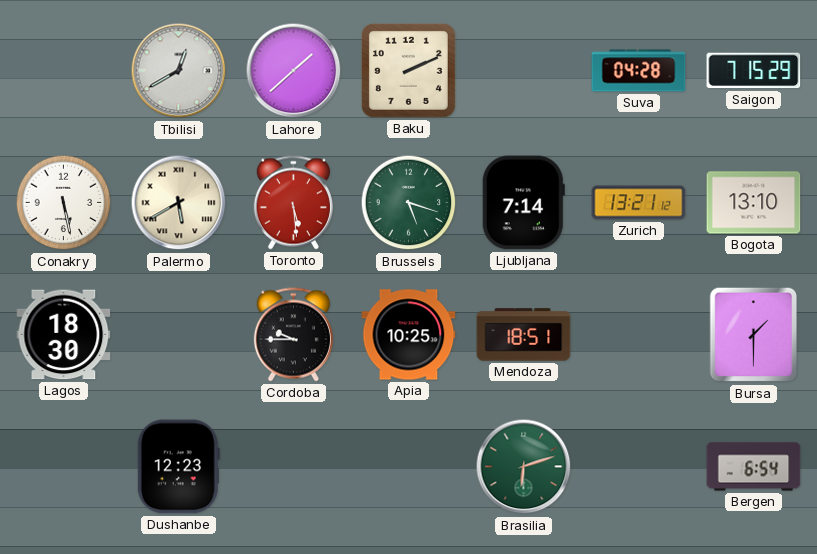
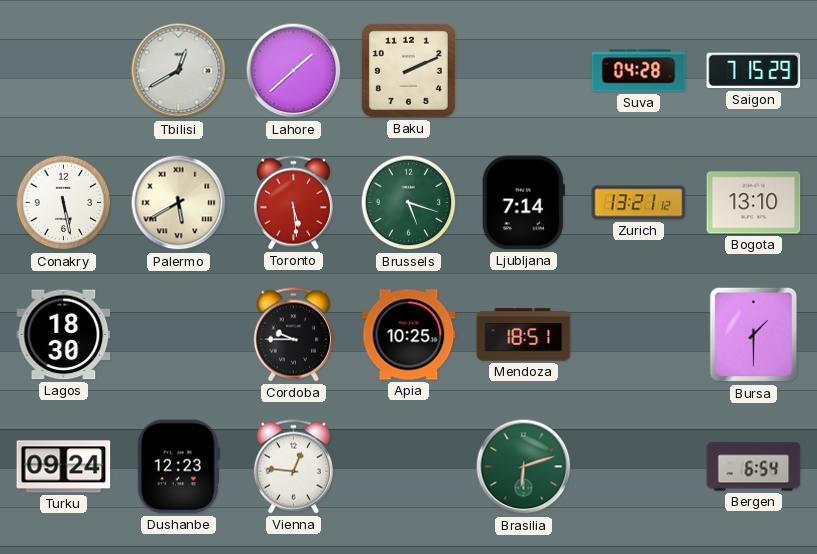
Turku: none -> 09:24 (64, 467)
Vienna: none -> 12:46 (293, 467)
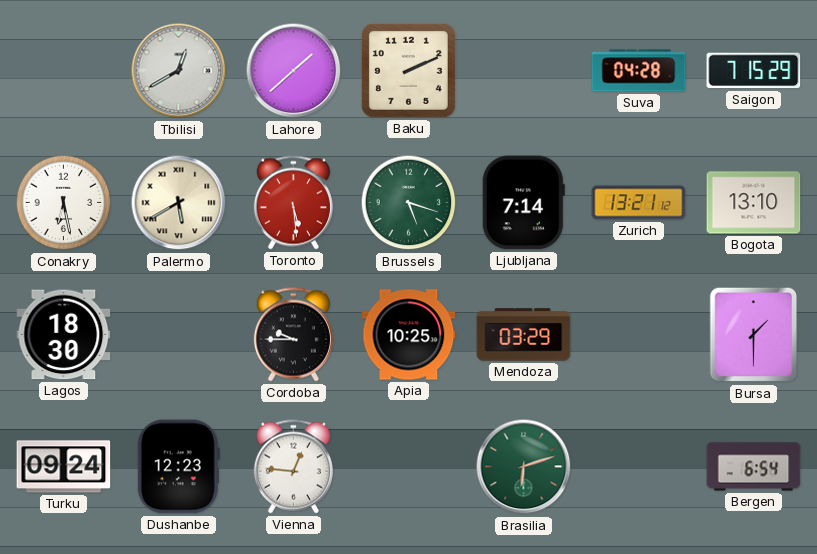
Conakry: 5:28 -> 6:28 (64, 203)
Mendoza: 18:51 -> 03:29 (524, 335)
